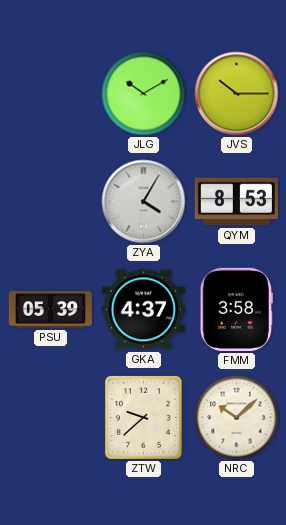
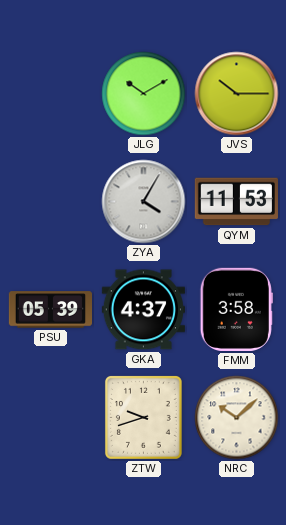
QYM: 8:53 -> 11:53 (236, 202)
ZTW: 9:38 -> 9:42 (143, 417)
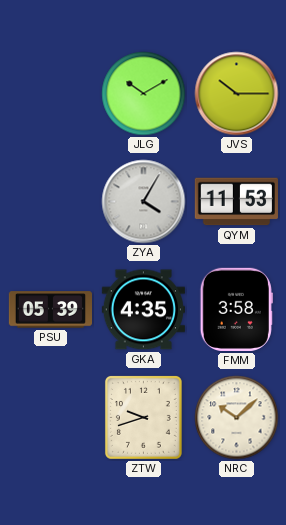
GKA: 4:37 -> 4:35 (143, 310)
